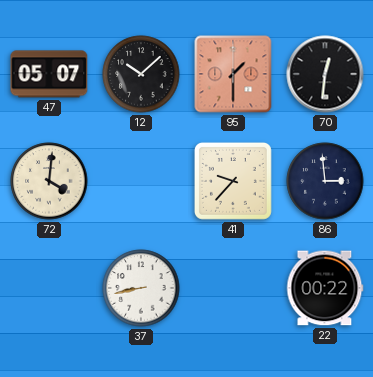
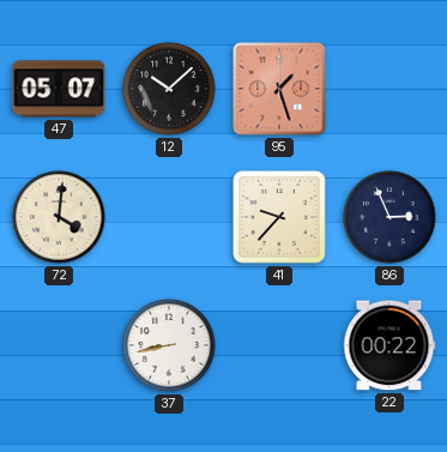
95: 1:30 -> 1:27 (279, 89)
70: 12:31 -> none (325, 74)
86: 2:59 -> 2:56 (389, 217)
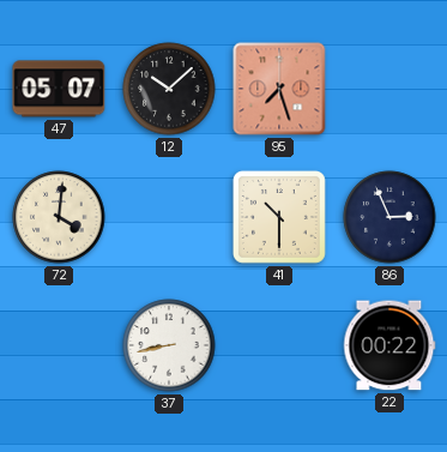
95: 1:27 -> 7:27 (279, 89)
41: 9:37 -> 10:30 (279, 217)
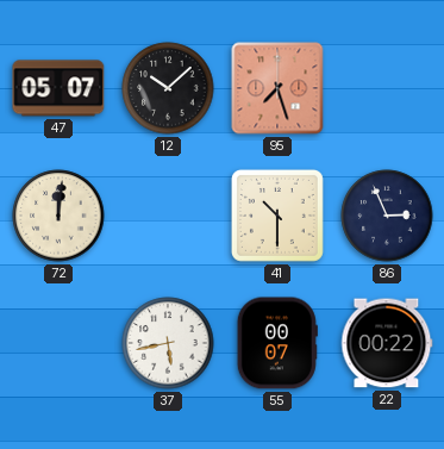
72: 4:01 -> 12:01 (58, 216)
37: 8:43 -> 5:43 (168, 343)
55: none -> 00:07 (277, 343)
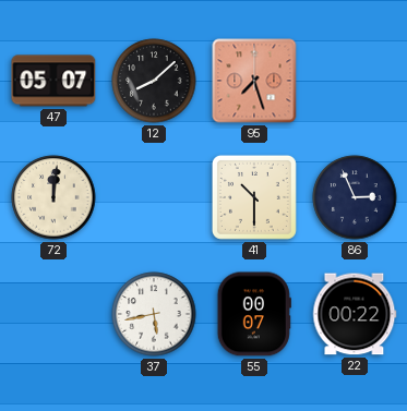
12: 10:08 -> 8:08 (154, 81)
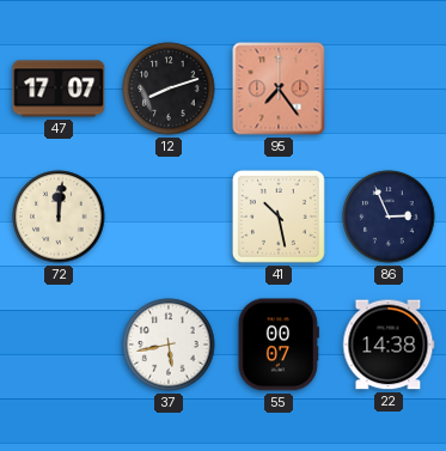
47: 05:07 -> 17:07 (59, 89)
12: 8:08 -> 8:12 (169, 89)
95: 7:27 -> 7:24 (279, 89)
41: 10:30 -> 10:28 (279, 217)
22: 00:22 -> 14:38 (389, 345)
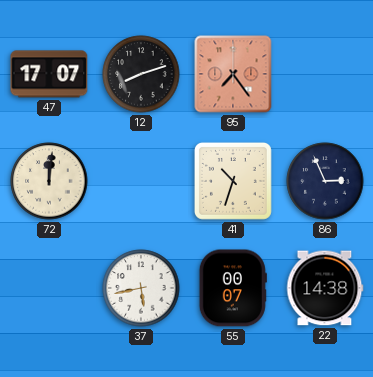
41: 10:28 -> 10:33 (233, 181)
